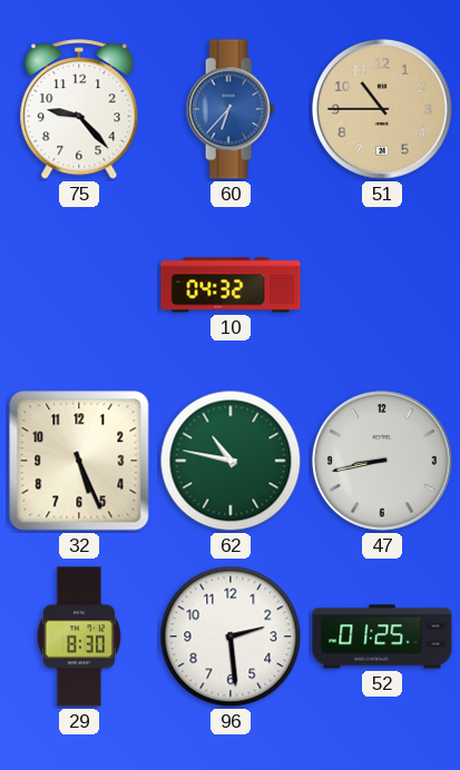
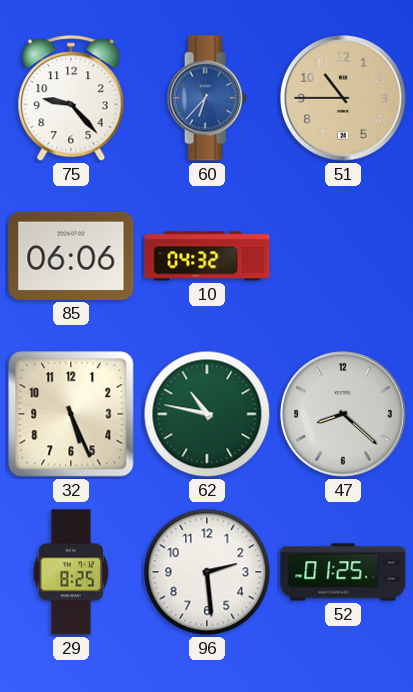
85: none -> 06:06 (71, 256)
47: 8:43 -> 8:22 (343, 414)
29: 8:30 -> 8:25 (71, 572)
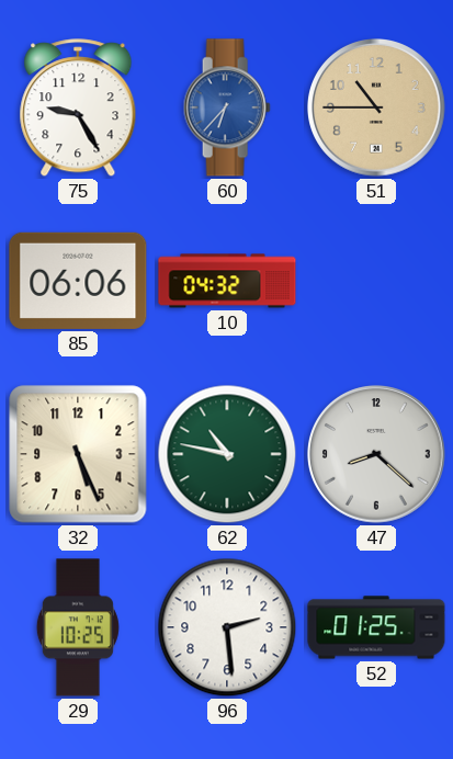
75: 9:23 -> 9:25 (78, 109)
29: 8:25 -> 10:25 (78, 627)
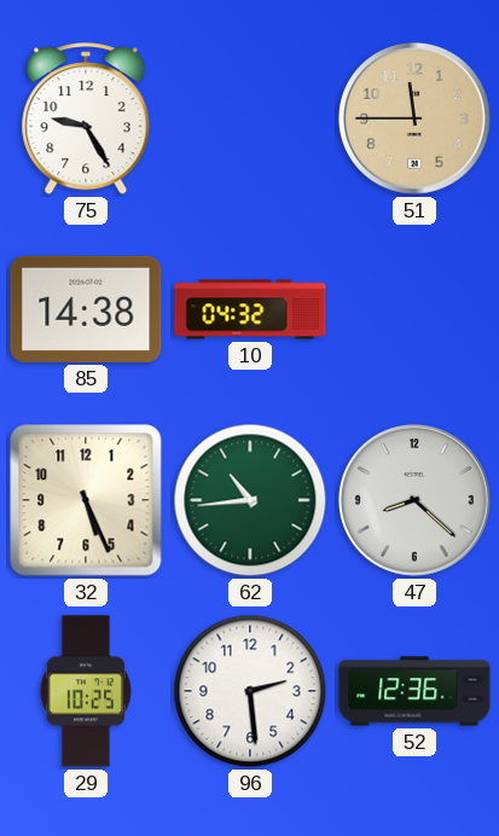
60: 6:37 -> none (227, 107)
51: 10:45 -> 11:45 (414, 118)
85: 06:06 -> 14:38 (86, 309)
62: 10:47 -> 10:44 (250, 500)
52: 01:25 -> 12:36 (414, 691)
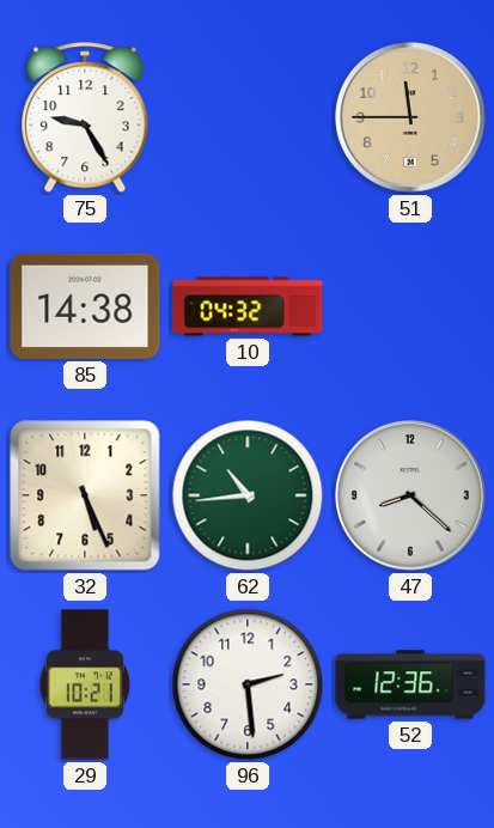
29: 10:25 -> 10:21 (85, 684)
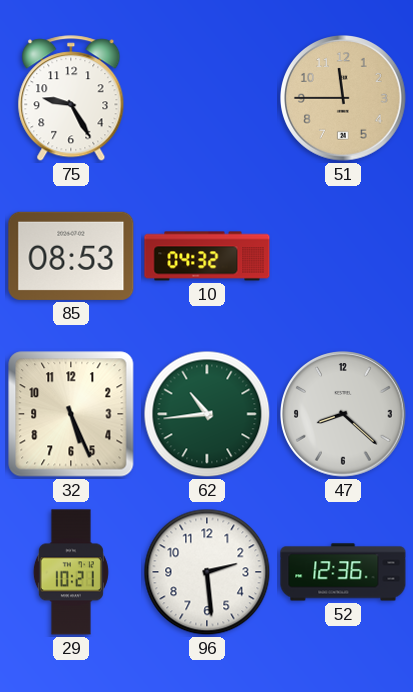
85: 14:38 -> 08:53 (71, 256)
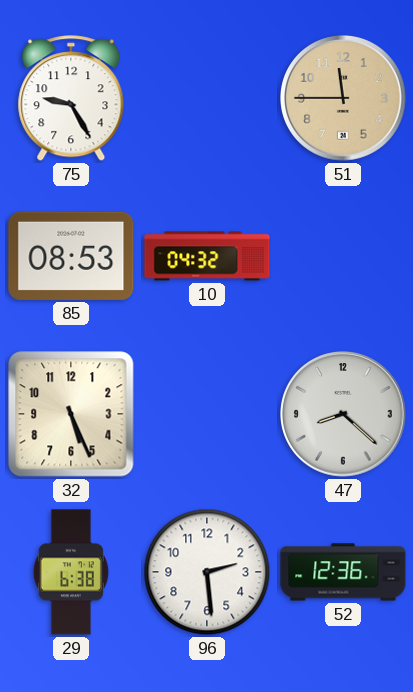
62: 10:44 -> none (207, 414)
29: 10:21 -> 6:38 (71, 572)
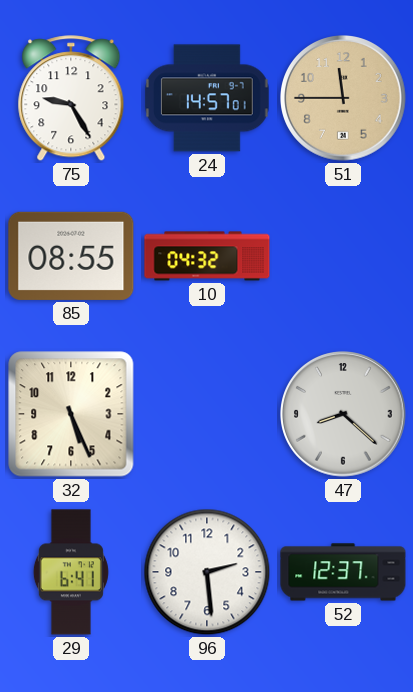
24: none -> 14:57 (208, 98)
85: 08:53 -> 08:55 (71, 256)
29: 6:38 -> 6:41 (71, 572)
52: 12:36 -> 12:37 (343, 572)
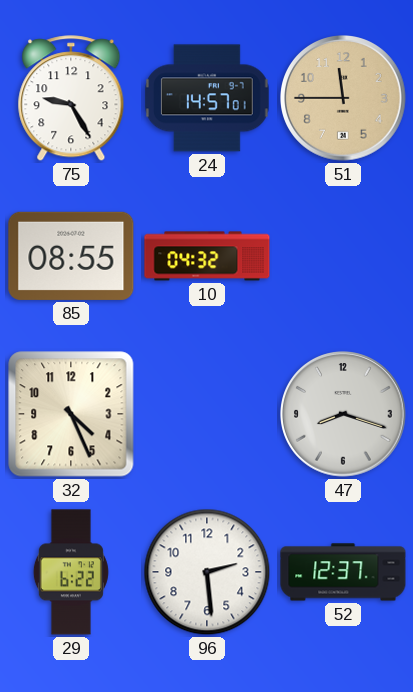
32: 5:26 -> 4:26 (71, 414)
47: 8:22 -> 8:18 (343, 414)
29: 6:41 -> 6:22 (71, 572)
